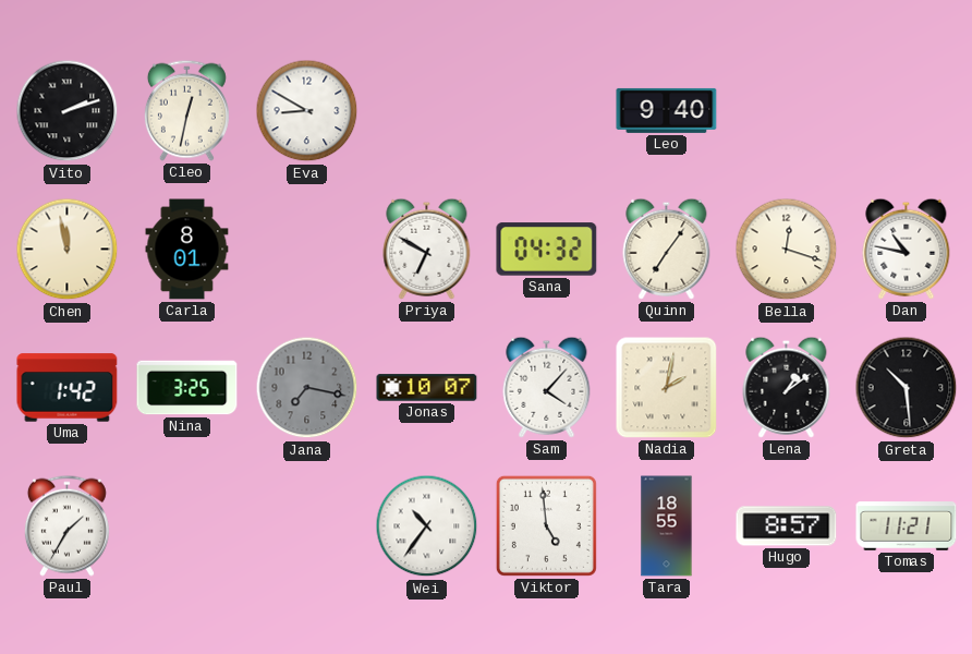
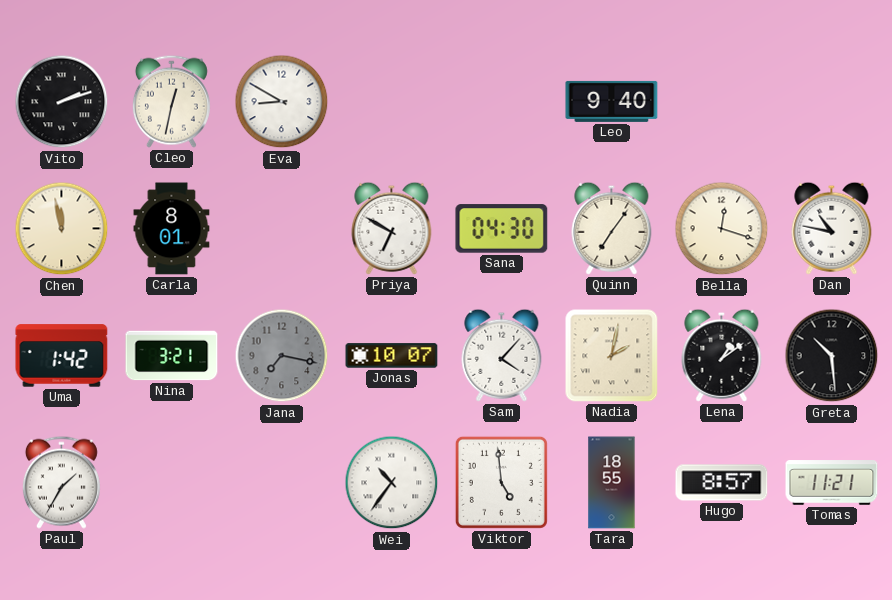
Sana: 04:32 -> 04:30 (502, 229)
Nina: 3:25 -> 3:21 (172, 356)
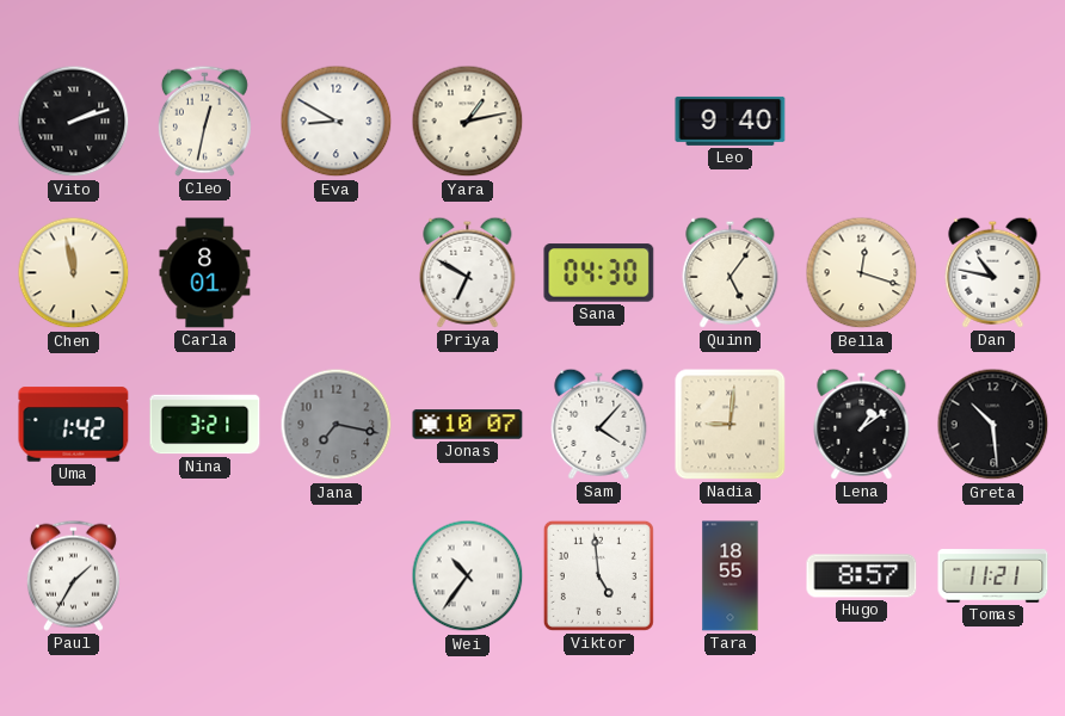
Yara: none -> 1:13 (468, 122)
Quinn: 7:06 -> 5:06 (731, 272)
Nadia: 2:02 -> 9:01 (731, 425)
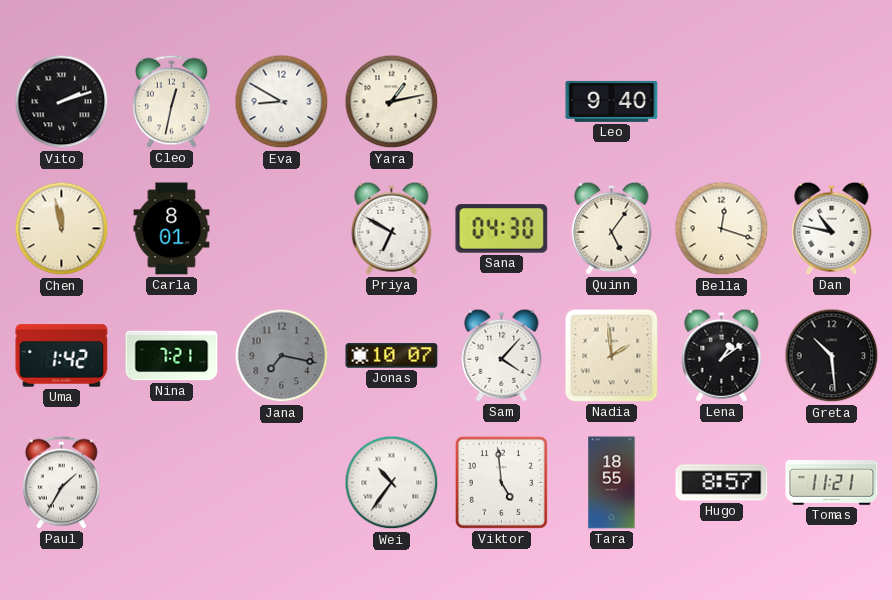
Nina: 3:21 -> 7:21 (172, 356)
Nadia: 9:01 -> 1:59 (612, 356)
